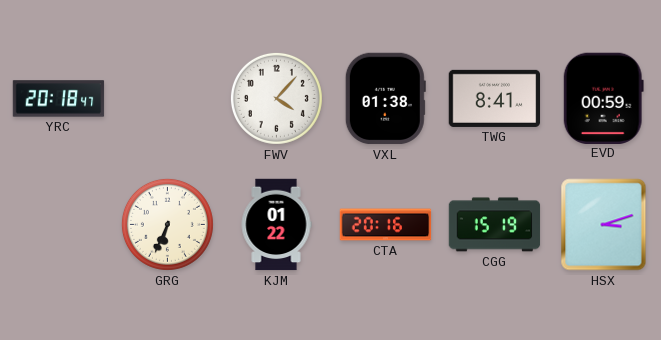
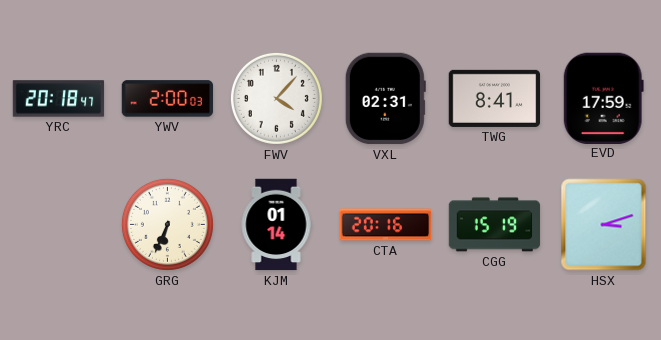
YWV: none -> 2:00 (168, 99)
VXL: 01:38 -> 02:31 (385, 99)
EVD: 00:59 -> 17:59 (603, 98)
KJM: 01:22 -> 01:14 (276, 225)
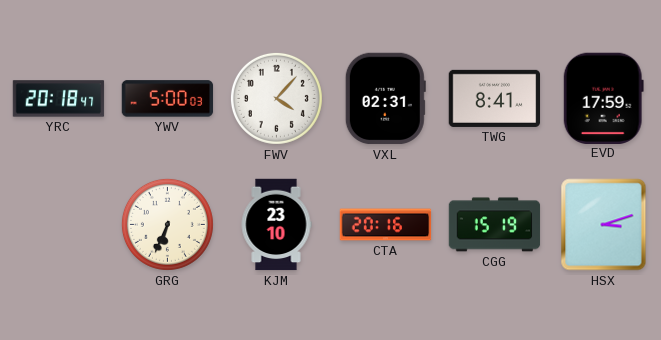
YWV: 2:00 -> 5:00 (168, 99)
KJM: 01:14 -> 23:10 (276, 225)
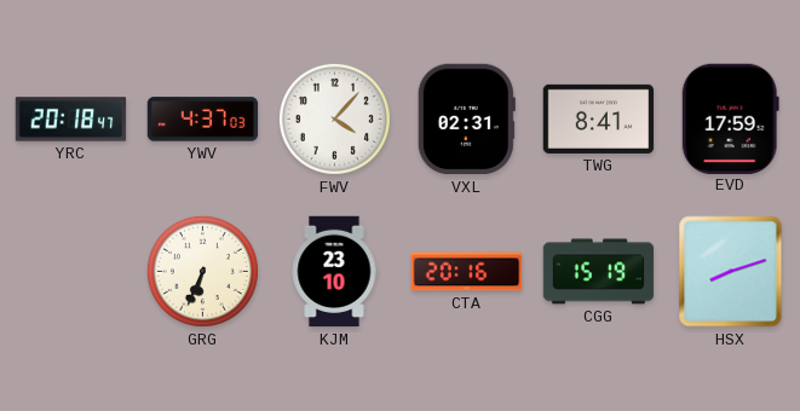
YWV: 5:00 -> 4:37 (203, 120)
HSX: 3:12 -> 8:12 (731, 272)
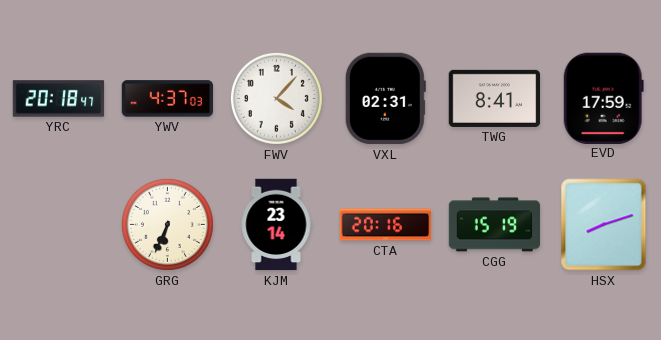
KJM: 23:10 -> 23:14 (276, 225)
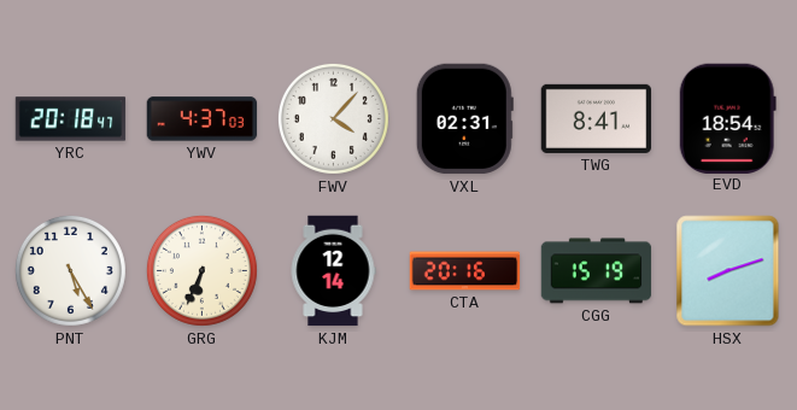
EVD: 17:59 -> 18:54 (727, 118)
PNT: none -> 5:25 (70, 270)
KJM: 23:14 -> 12:14 (333, 271)
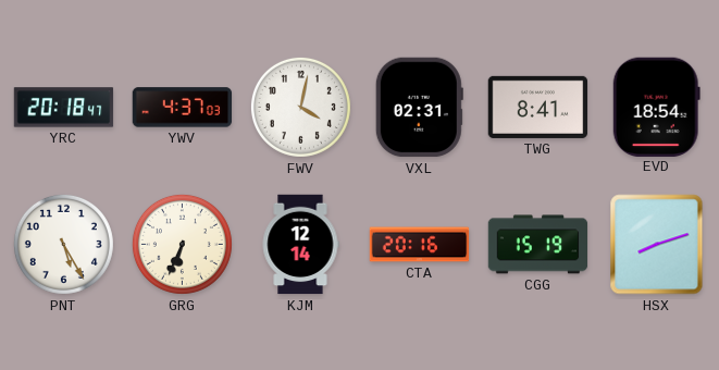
FWV: 4:07 -> 4:02 (300, 107)
